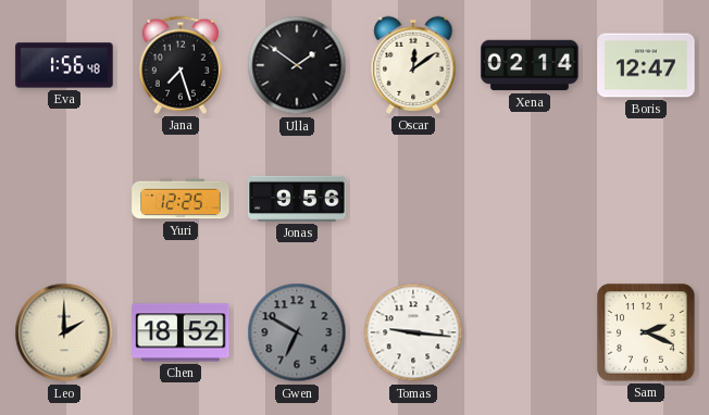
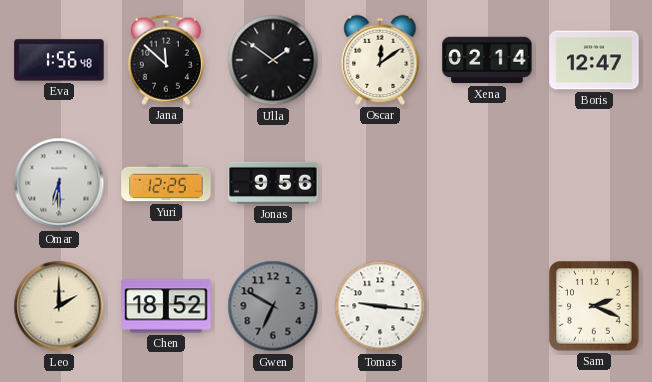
Jana: 7:27 -> 11:52 (166, 60)
Omar: none -> 6:30 (59, 183)
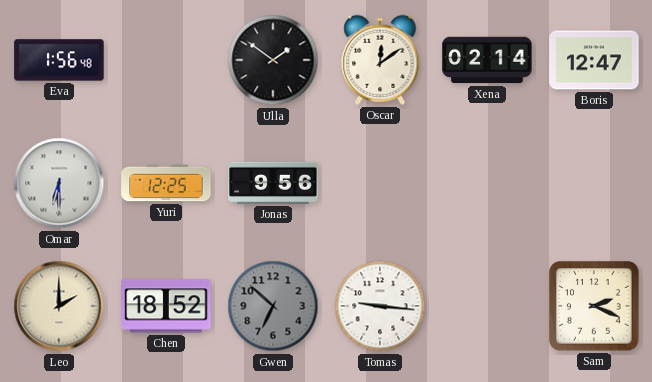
Jana: 11:52 -> none (166, 60)
Gwen: 6:50 -> 6:52 (273, 306)
